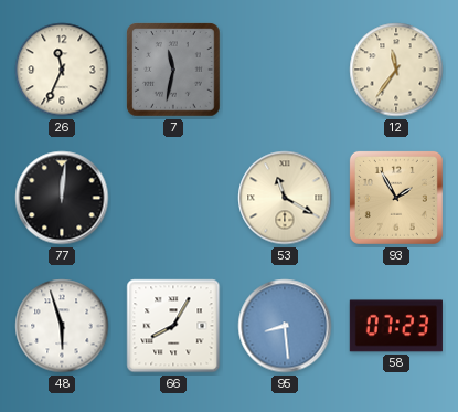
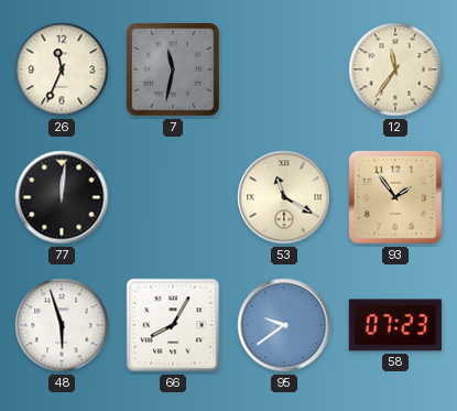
93: 1:55 -> 1:54 (395, 197)
95: 8:29 -> 9:39 (284, 325)
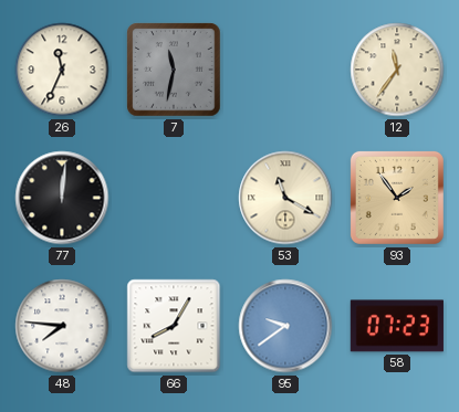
48: 5:57 -> 7:46 (62, 326)
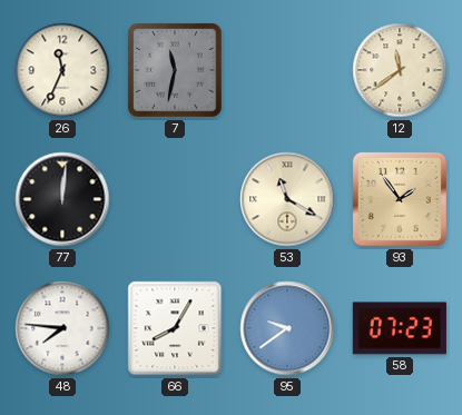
12: 11:36 -> 11:39 (400, 70)
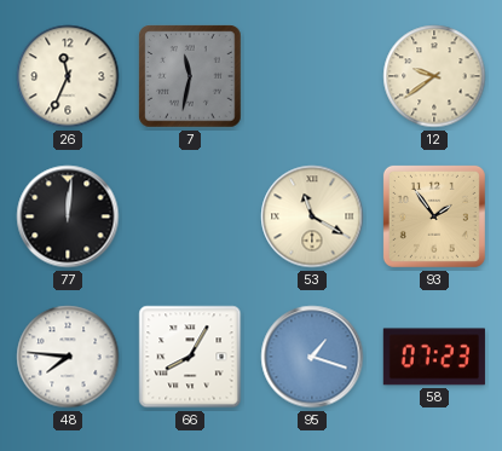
12: 11:39 -> 9:39 (434, 76)
95: 9:39 -> 1:18 (312, 357)
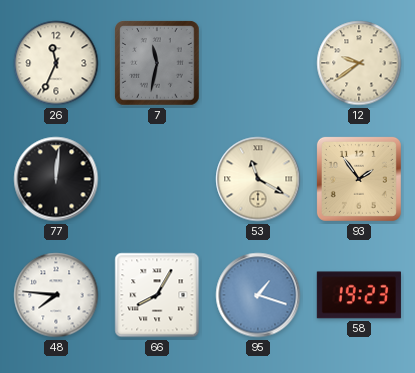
58: 07:23 -> 19:23 (359, 295)
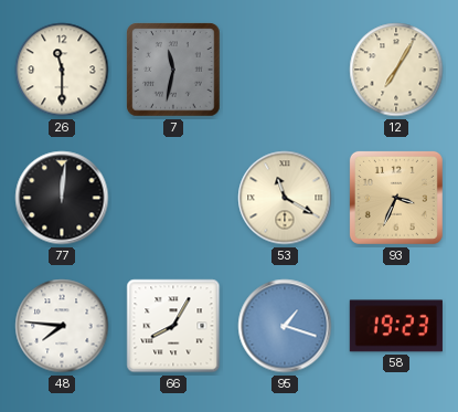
26: 11:34 -> 11:30 (62, 70)
12: 9:39 -> 7:05 (396, 70)
93: 1:54 -> 3:34 (396, 198)
